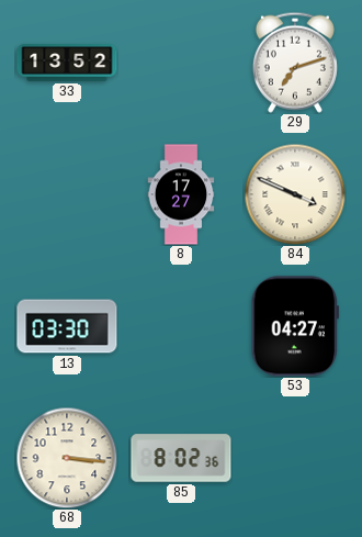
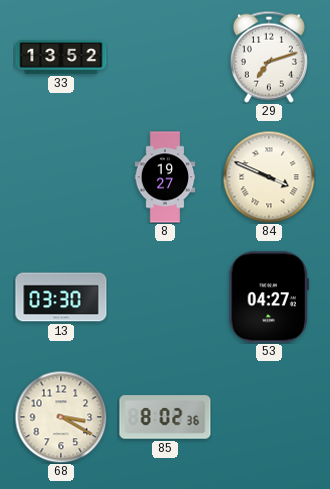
8: 17:27 -> 19:27 (165, 177)
68: 3:16 -> 3:20 (61, 417)
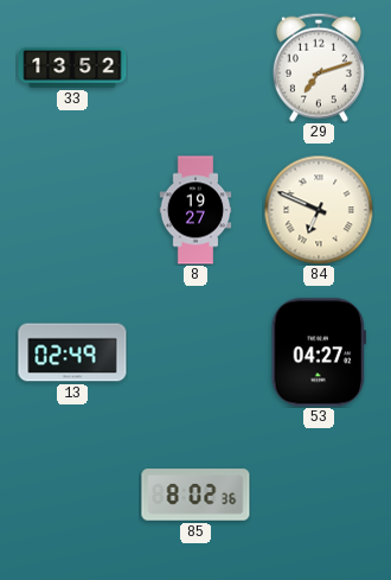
84: 3:49 -> 6:49 (319, 210)
13: 03:30 -> 02:49 (72, 352)
68: 3:20 -> none (61, 417)
